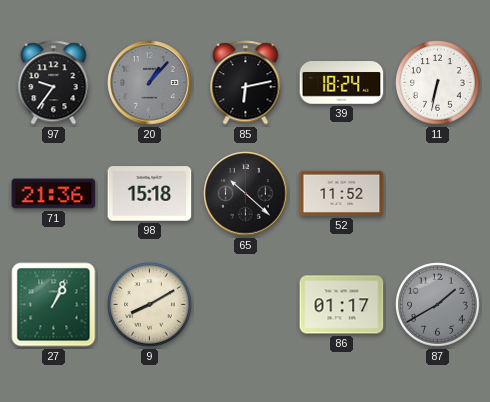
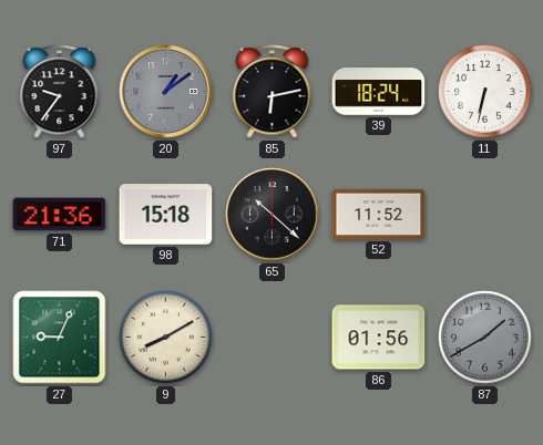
20: 1:07 -> 1:09 (166, 92)
27: 1:04 -> 9:04 (60, 338)
86: 01:17 -> 01:56 (379, 338)
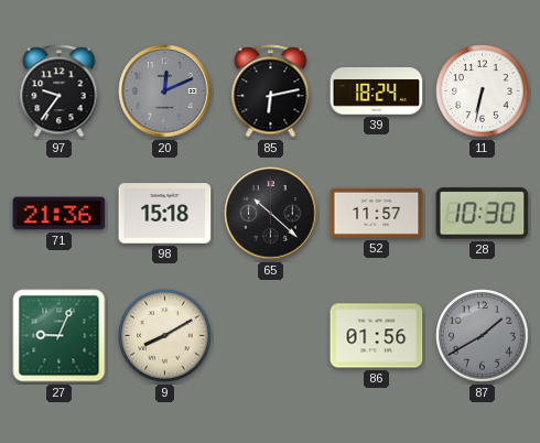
20: 1:09 -> 12:11 (165, 91)
52: 11:52 -> 11:57 (377, 213)
28: none -> 10:30 (483, 214)
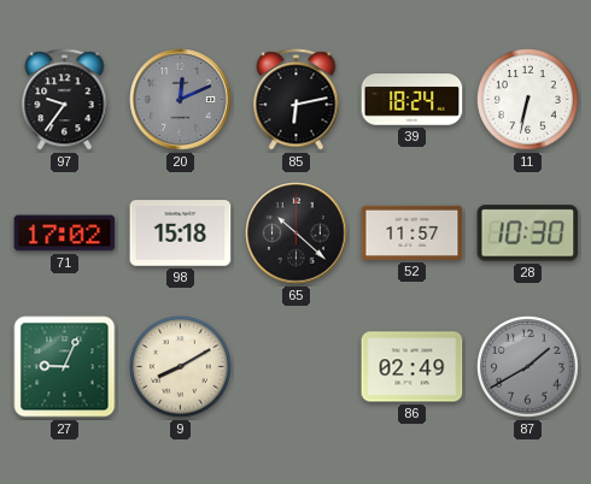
71: 21:36 -> 17:02 (65, 234)
86: 01:56 -> 02:49 (412, 367)
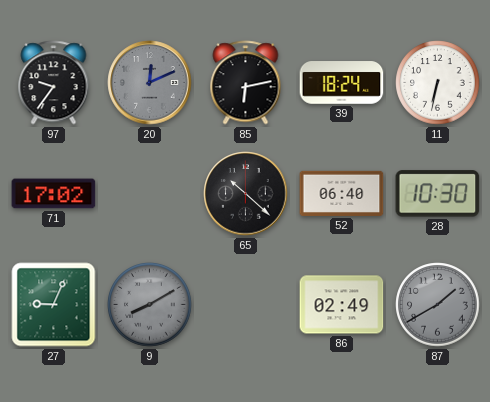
98: 15:18 -> none (181, 234)
52: 11:57 -> 06:40 (342, 193)
9 dial: cream -> grey (150, 305)
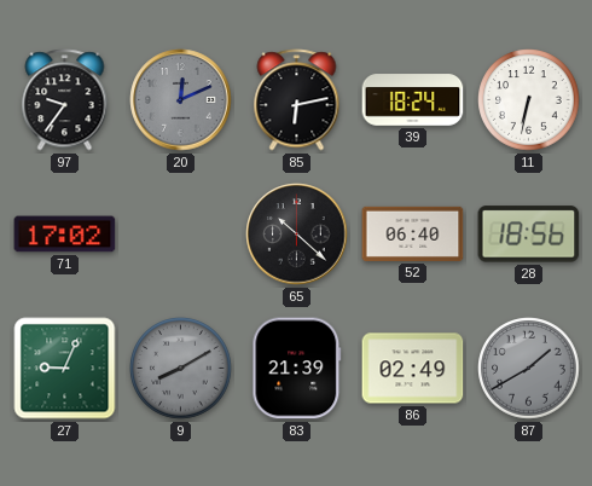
28: 10:30 -> 18:56 (529, 235)
83: none -> 21:39 (297, 369)
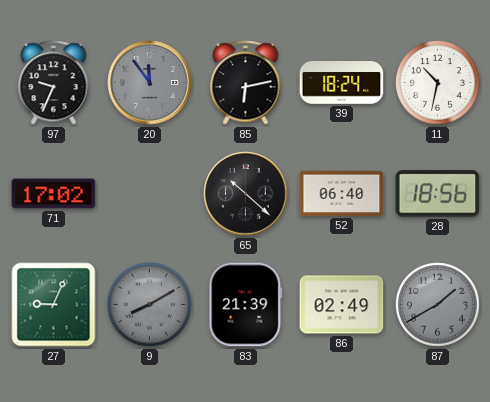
97: 9:36 -> 9:34 (54, 83)
20: 12:11 -> 11:54 (150, 83)
11: 6:32 -> 10:32 (438, 83)
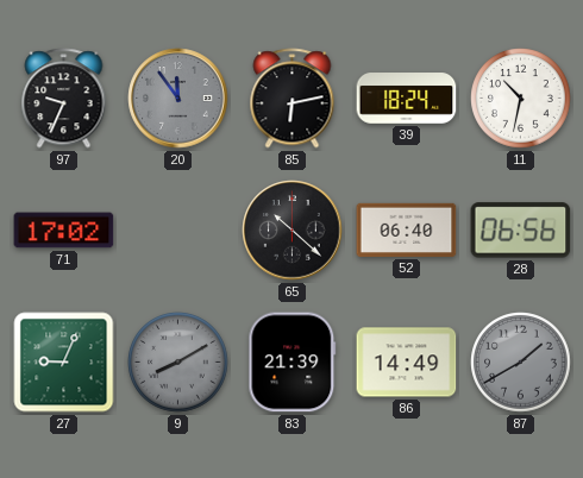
28: 18:56 -> 06:56 (521, 231)
86: 02:49 -> 14:49 (407, 363)
